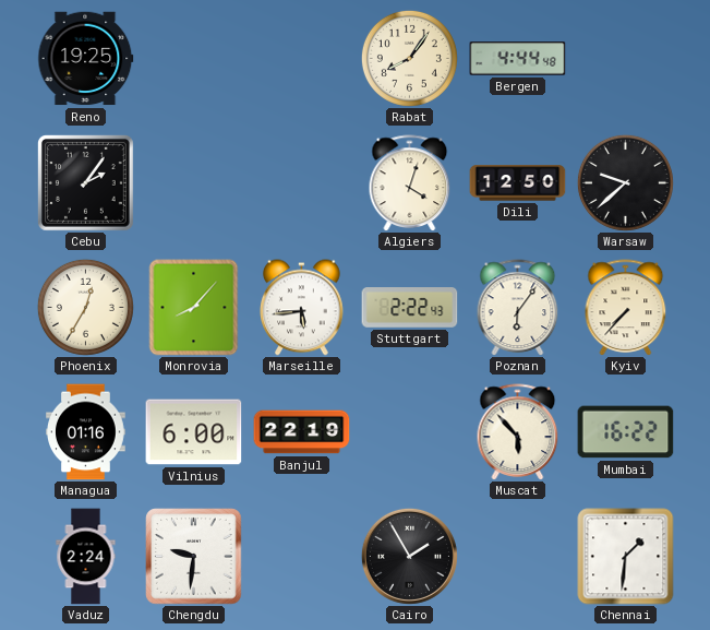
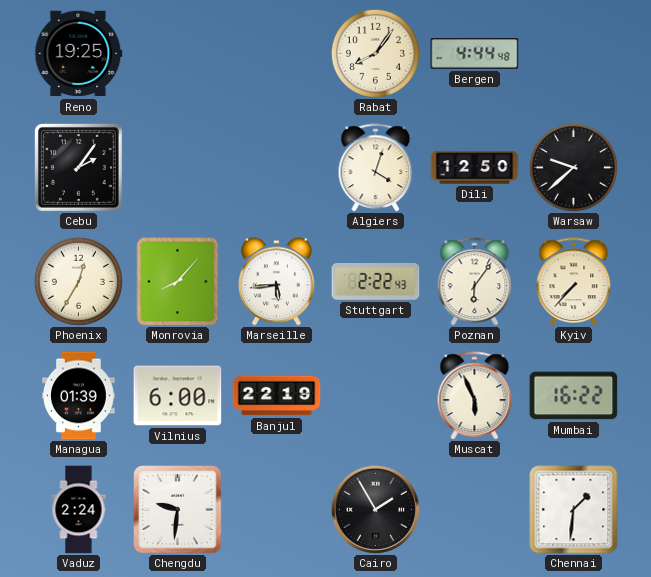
Managua: 01:16 -> 01:39 (79, 396)
Muscat: 5:53 -> 5:56 (475, 395)
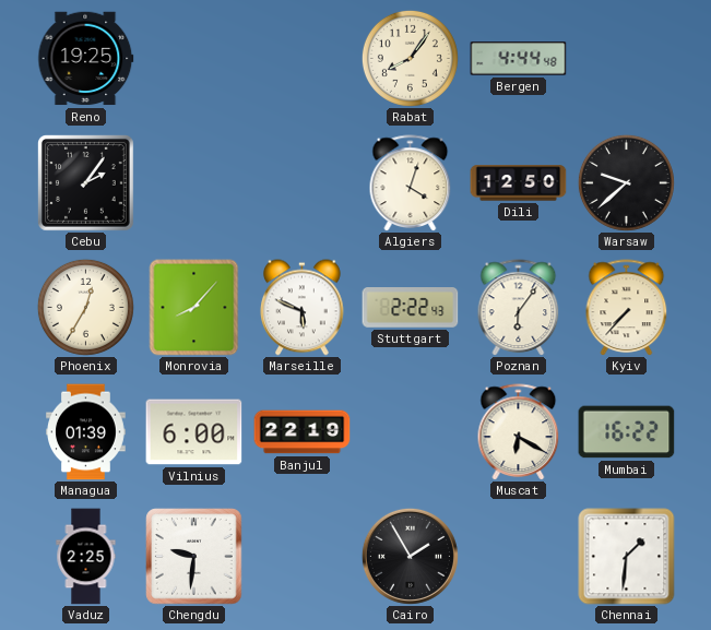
Marseille: 5:44 -> 5:49 (303, 308)
Muscat: 5:56 -> 6:20 (519, 431)
Vaduz: 2:24 -> 2:25 (86, 557)
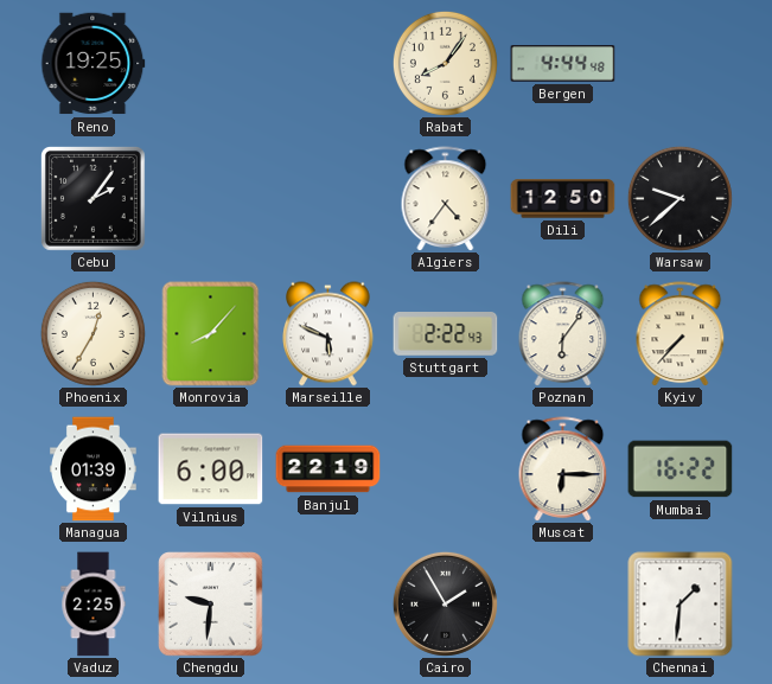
Algiers: 4:03 -> 4:36 (446, 198)
Muscat: 6:20 -> 6:15 (563, 468)
